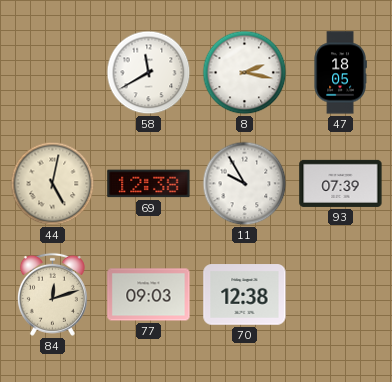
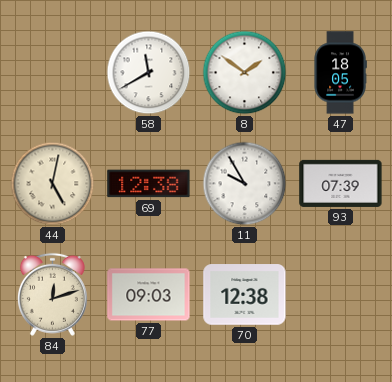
8: 2:17 -> 1:51 (245, 73)
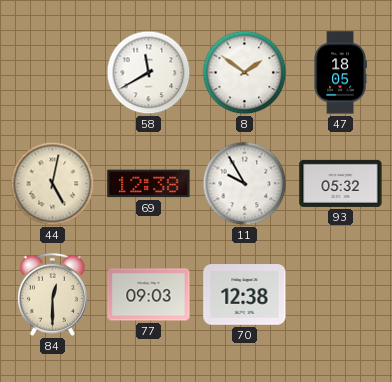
93: 07:39 -> 05:32 (341, 183)
84: 12:12 -> 12:30 (52, 294)
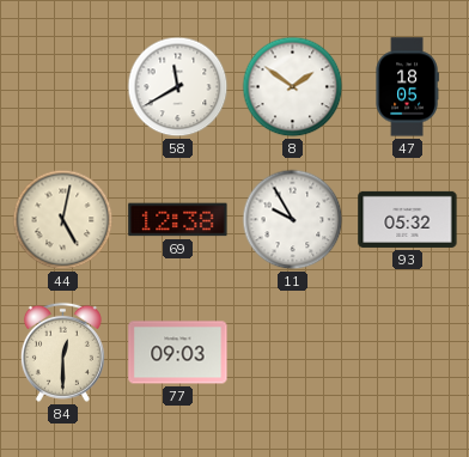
70: 12:38 -> none (245, 295)
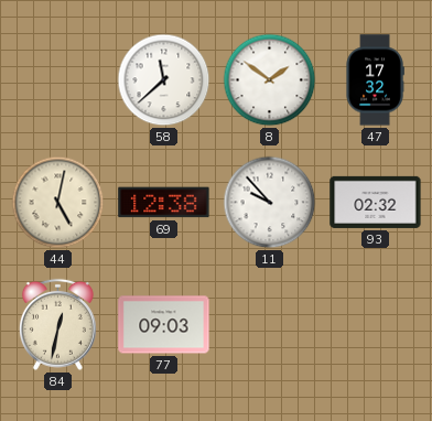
58: 11:40 -> 11:38 (164, 80)
47: 18:05 -> 17:32 (375, 80)
11: 9:55 -> 9:53 (270, 203)
93: 05:32 -> 02:32 (376, 202)
84: 12:30 -> 12:32 (57, 324)
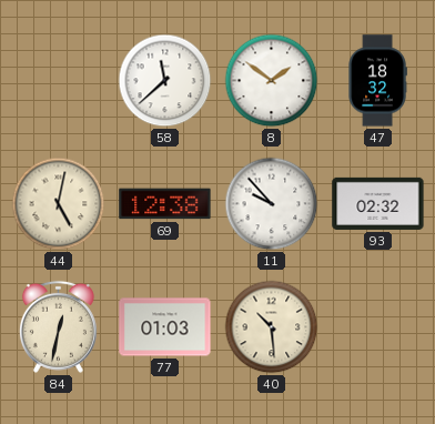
47: 17:32 -> 18:32 (377, 81)
77: 09:03 -> 01:03 (165, 327)
40: none -> 10:29 (272, 327)
